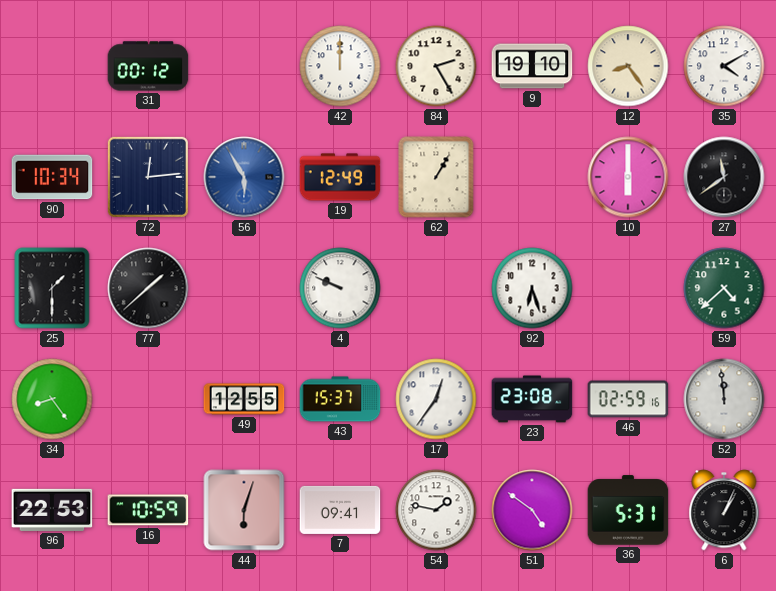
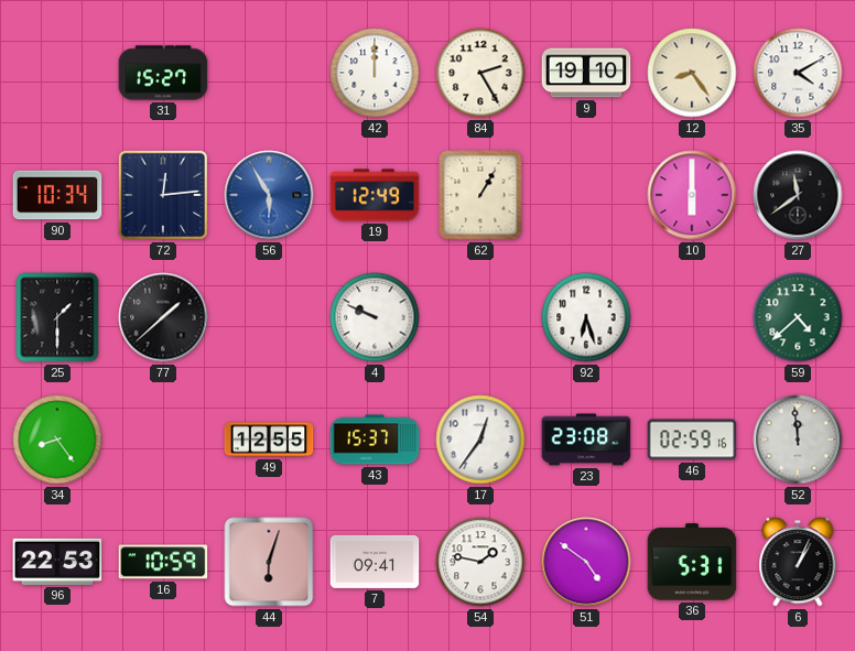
31: 00:12 -> 15:27 (163, 73)
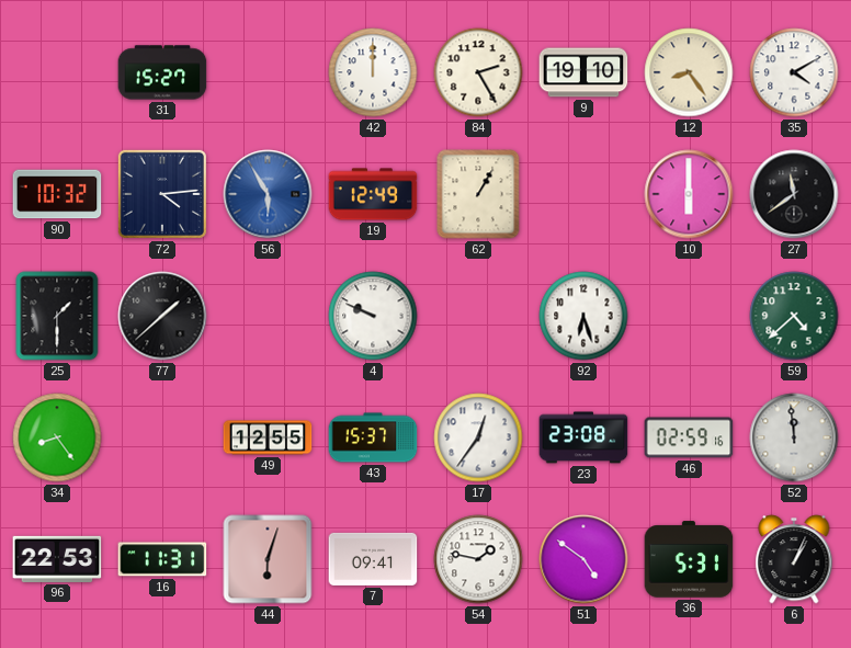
90: 10:34 -> 10:32 (57, 194)
72: 12:14 -> 4:14 (162, 194)
16: 10:59 -> 11:31 (162, 559)
